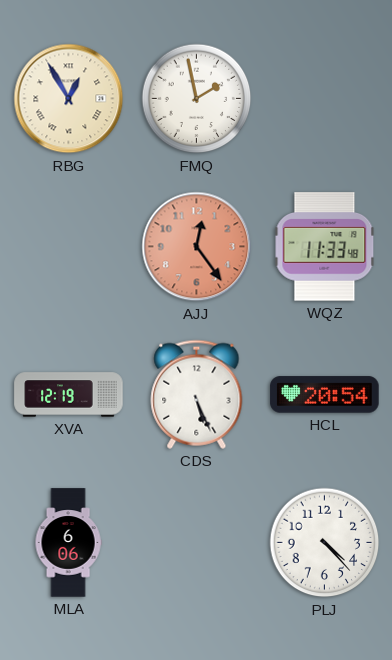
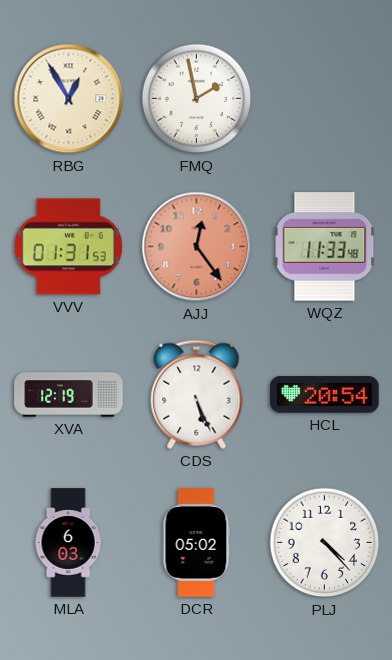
VVV: none -> 01:31 (68, 247)
MLA: 6:06 -> 6:03 (68, 543)
DCR: none -> 05:02 (197, 543)
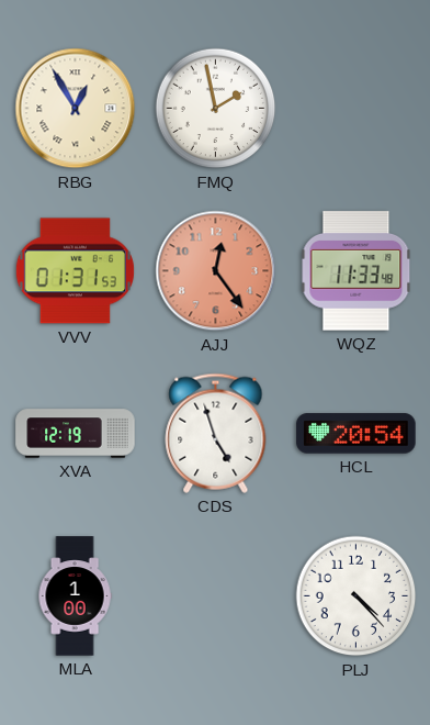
CDS: 5:26 -> 4:57 (216, 433)
MLA: 6:03 -> 1:00 (75, 596)
DCR: 05:02 -> none (197, 543)
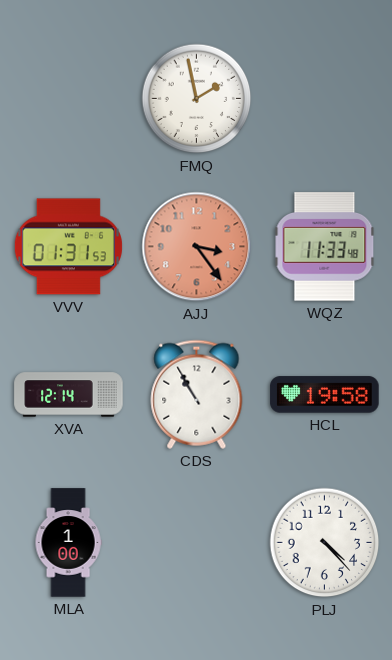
RBG: 12:55 -> none (76, 109)
AJJ: 12:24 -> 3:24 (197, 247)
XVA: 12:19 -> 12:14 (69, 395)
CDS: 4:57 -> 10:55 (197, 394)
HCL: 20:54 -> 19:58 (325, 395)
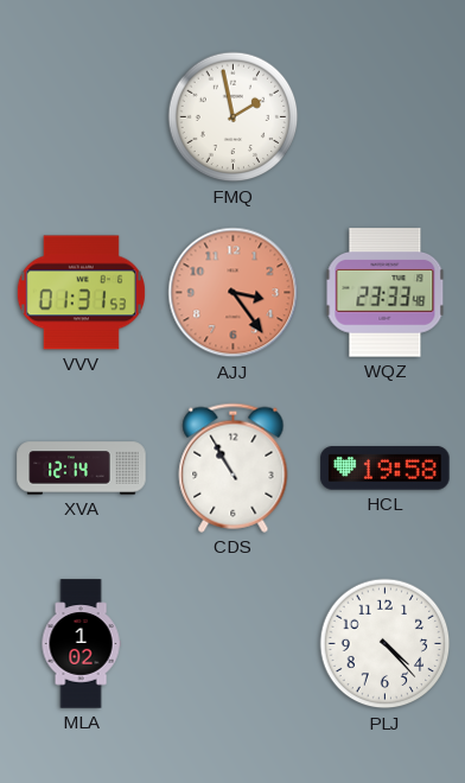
WQZ: 11:33 -> 23:33 (386, 293)
MLA: 1:00 -> 1:02 (81, 644)
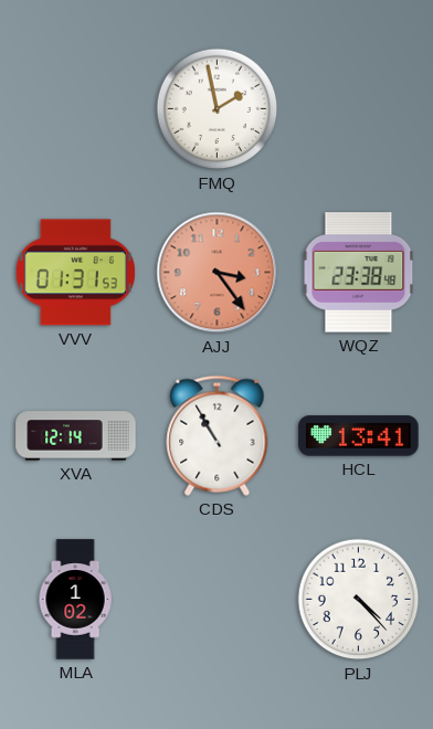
WQZ: 23:33 -> 23:38 (359, 273)
HCL: 19:58 -> 13:41 (359, 436)
